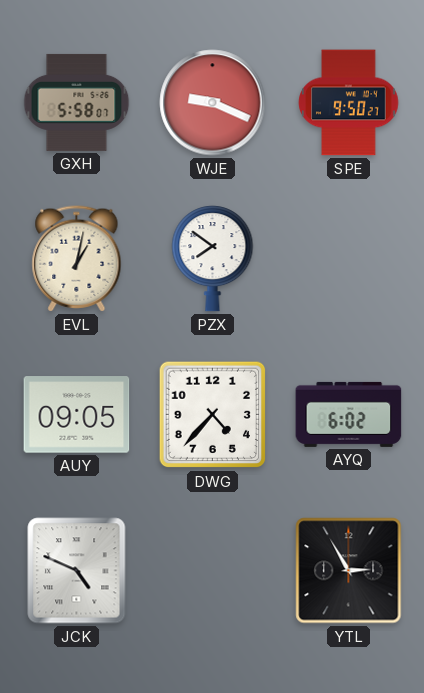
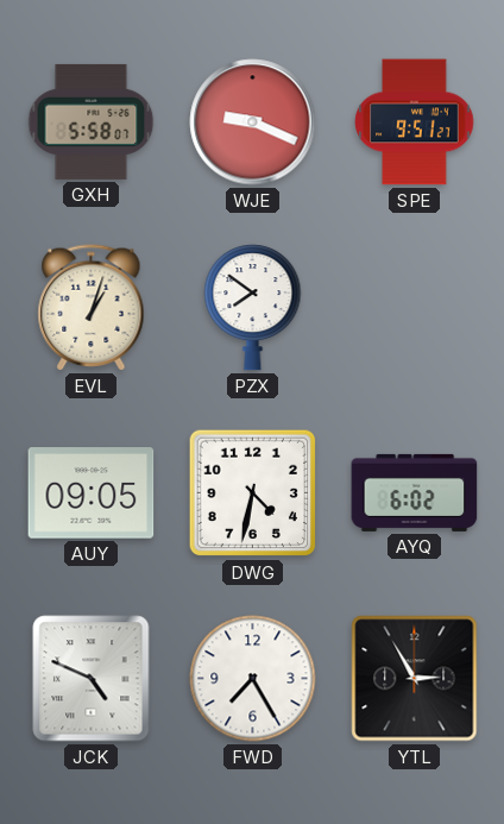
SPE: 9:50 -> 9:51 (415, 122)
EVL: 1:02 -> 1:03 (92, 308)
DWG: 4:37 -> 4:32 (253, 493)
FWD: none -> 7:25 (253, 679)
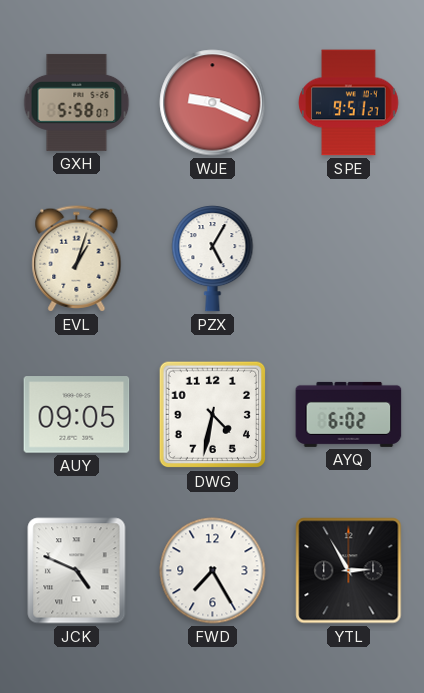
PZX: 7:51 -> 5:05 (213, 259)
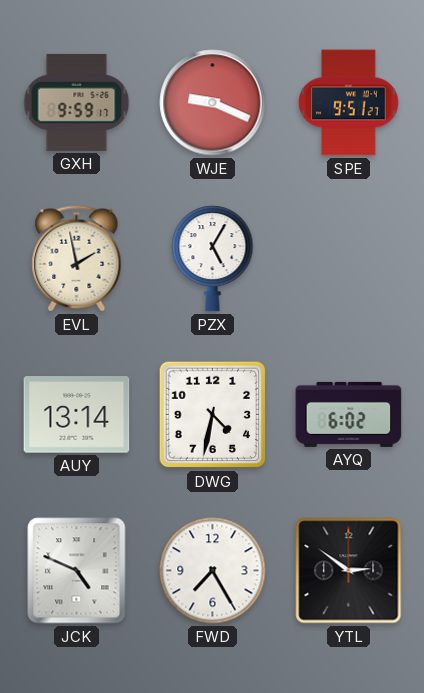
GXH: 5:58 -> 9:59 (77, 102)
EVL: 1:03 -> 1:58 (77, 259)
AUY: 09:05 -> 13:14 (77, 415)
YTL: 2:55 -> 2:51 (349, 571)
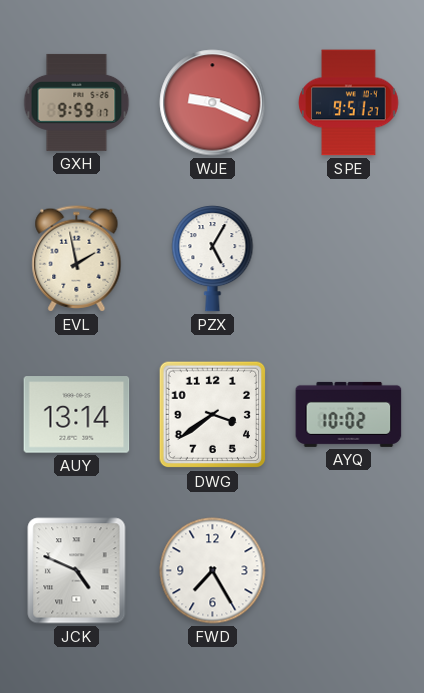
DWG: 4:32 -> 3:39 (213, 415)
AYQ: 6:02 -> 10:02 (349, 414)
YTL: 2:51 -> none (349, 571)
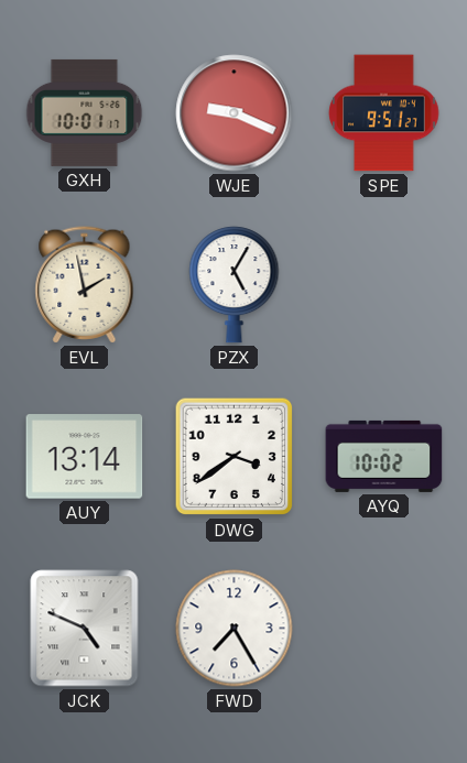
GXH: 9:59 -> 10:01 (85, 112)
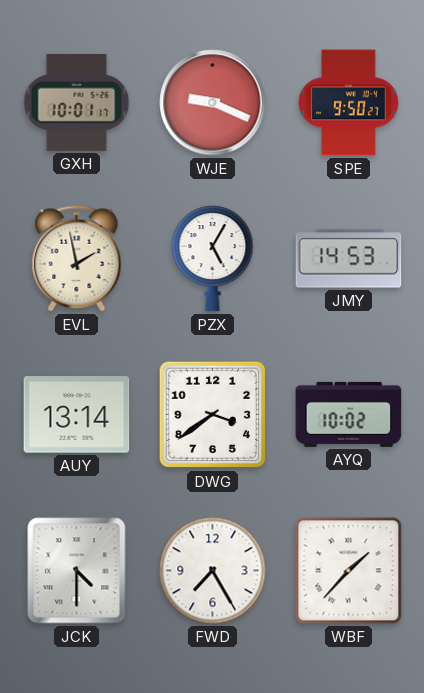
SPE: 9:51 -> 9:50 (349, 103)
JMY: none -> 14:53 (349, 259)
JCK: 4:49 -> 4:30 (77, 571)
WBF: none -> 1:37 (349, 571)
